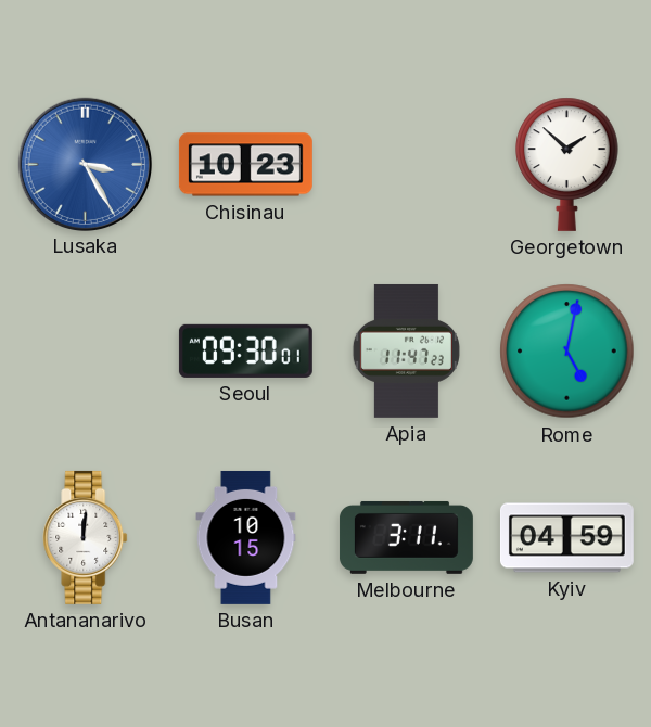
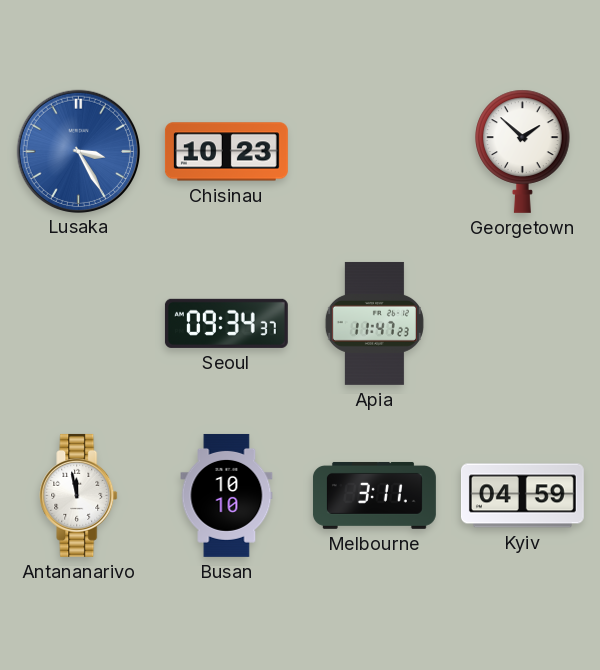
Seoul: 09:30 -> 09:34 (226, 323)
Rome: 5:02 -> none (567, 352)
Antananarivo: 12:01 -> 11:58 (79, 495)
Busan: 10:15 -> 10:10 (227, 495)
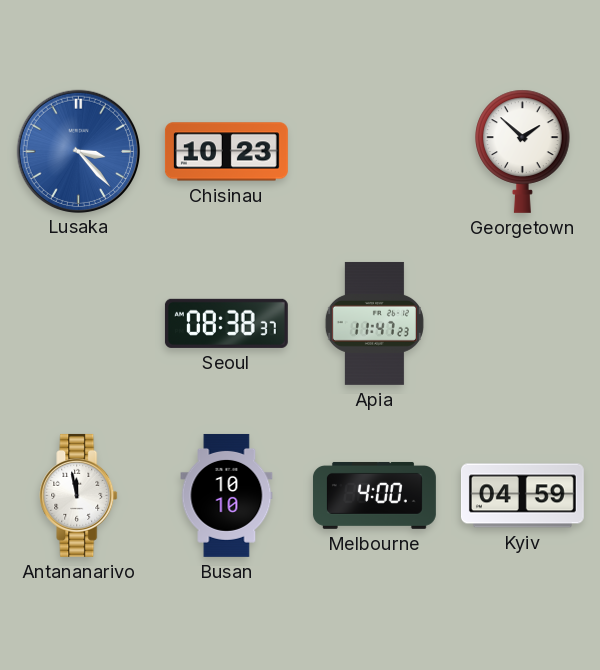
Lusaka: 3:25 -> 3:23 (78, 151)
Seoul: 09:34 -> 08:38 (226, 323)
Melbourne: 3:11 -> 4:00 (374, 495)
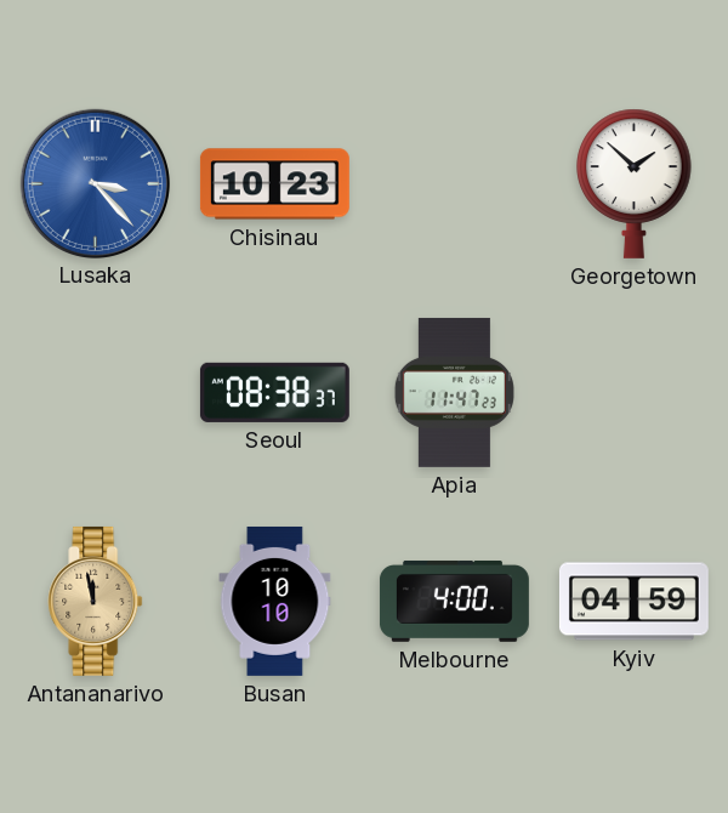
Antananarivo dial: white -> champagne (96, 601)
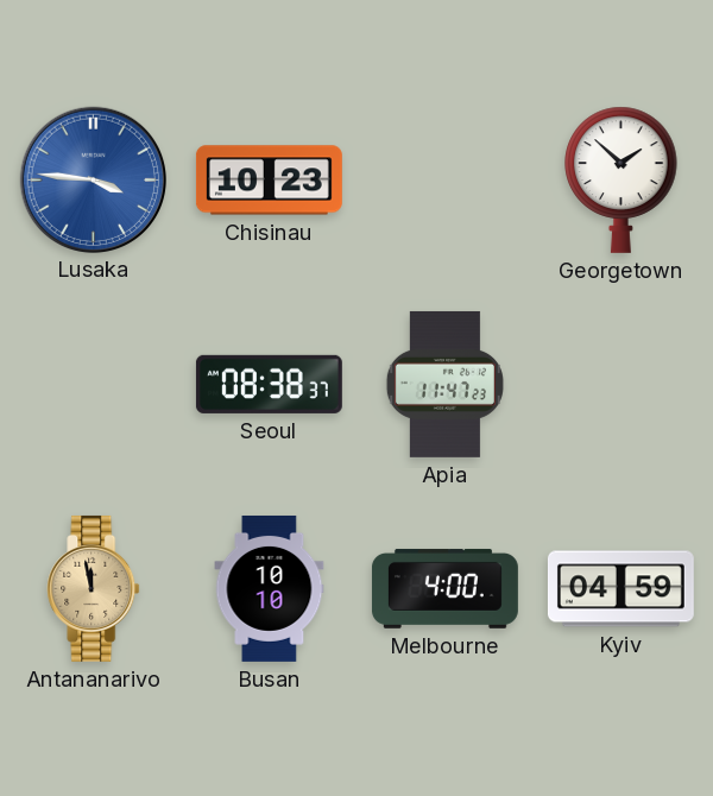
Lusaka: 3:23 -> 3:46 (93, 179)
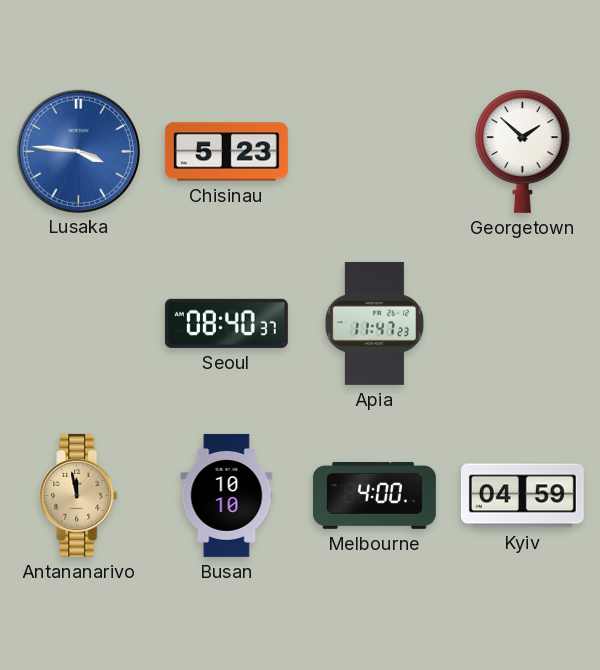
Chisinau: 10:23 -> 5:23 (226, 152)
Seoul: 08:38 -> 08:40 (226, 323)
